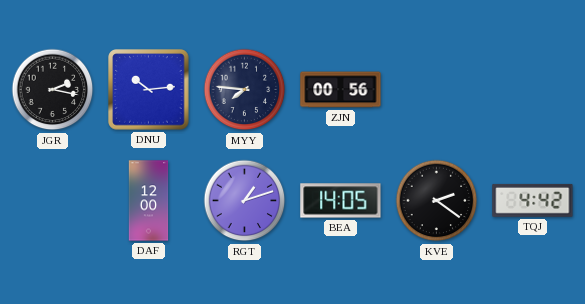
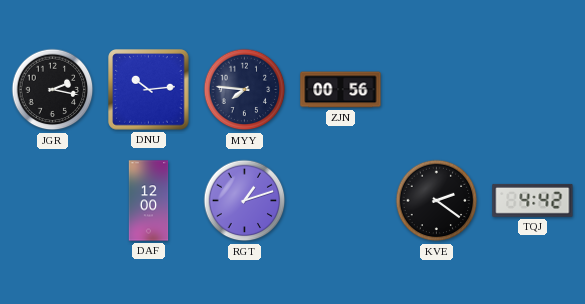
BEA: 14:05 -> none (341, 201)
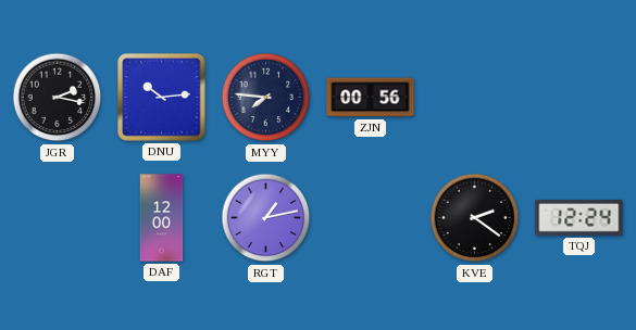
RGT: 1:12 -> 1:13 (266, 218)
TQJ: 4:42 -> 12:24 (579, 217)
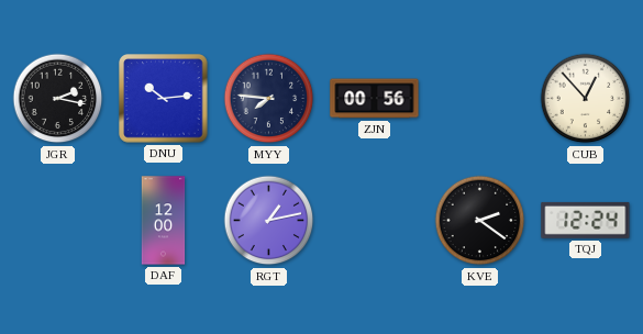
CUB: none -> 12:53 (586, 99)
